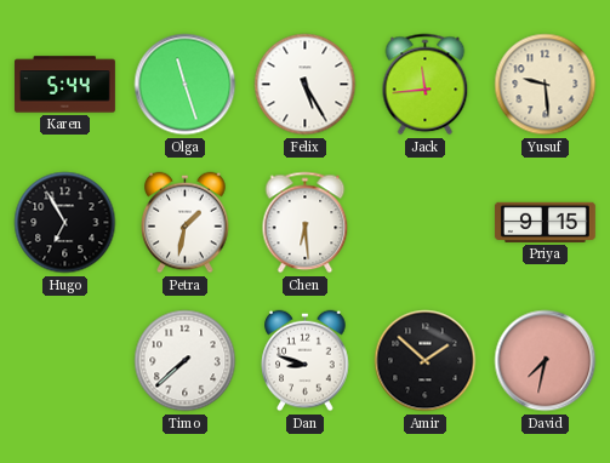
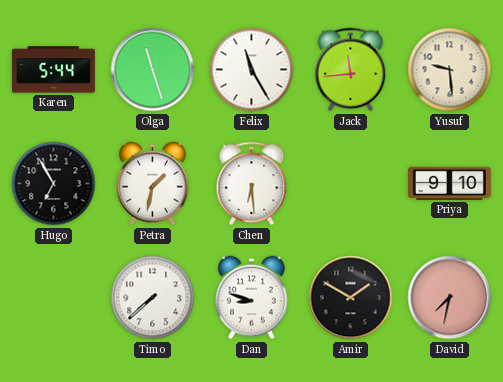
Felix: 5:25 -> 11:25 (252, 70)
Priya: 9:15 -> 9:10 (449, 183)
Amir: 1:52 -> 1:50 (351, 298)
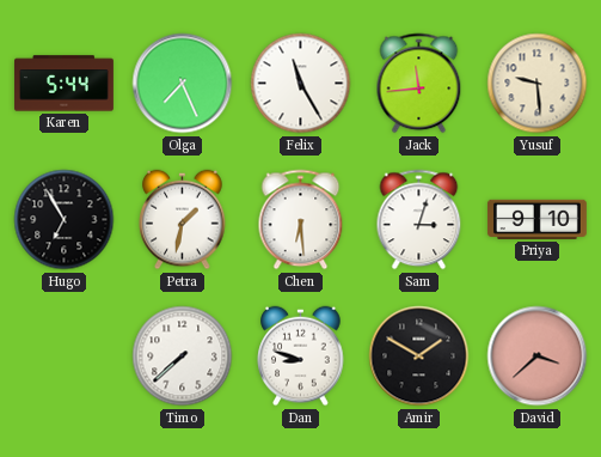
Olga: 11:27 -> 7:26 (183, 84)
Sam: none -> 3:03 (419, 220)
David: 7:32 -> 3:38 (538, 357)
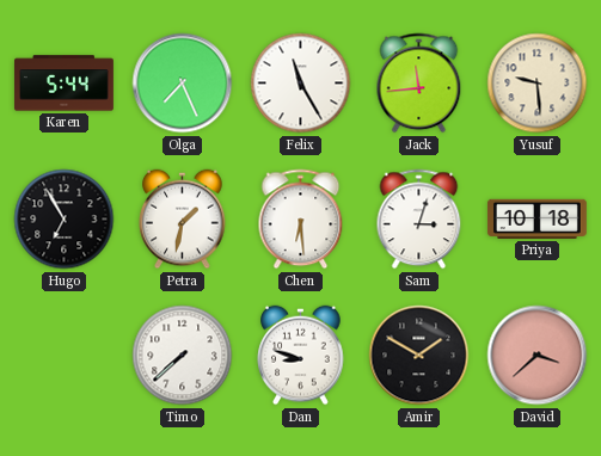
Priya: 9:10 -> 10:18 (536, 218)
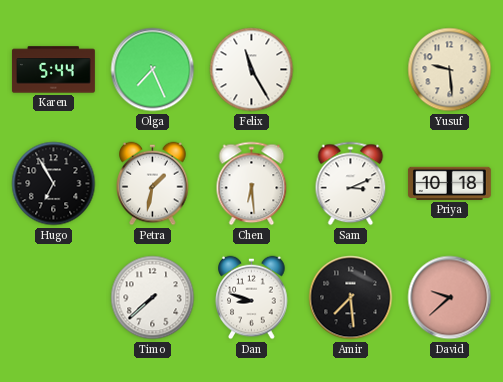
Jack: 11:44 -> none (419, 84)
Sam: 3:03 -> 3:11 (351, 184)
Amir: 1:50 -> 7:29 (351, 298)
David: 3:38 -> 9:38 (450, 298)
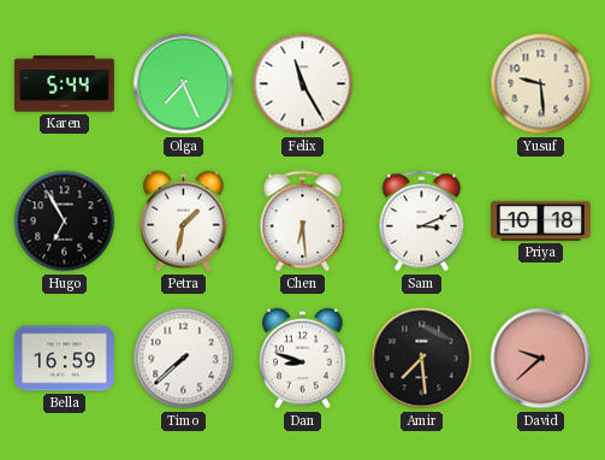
Bella: none -> 16:59 (64, 359)
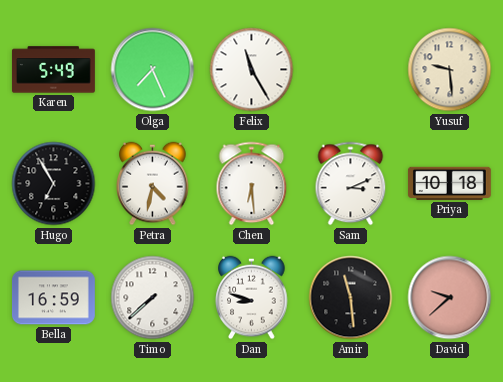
Karen: 5:44 -> 5:49 (53, 70)
Petra: 1:32 -> 4:32 (153, 184)
Amir: 7:29 -> 11:29 (351, 298)
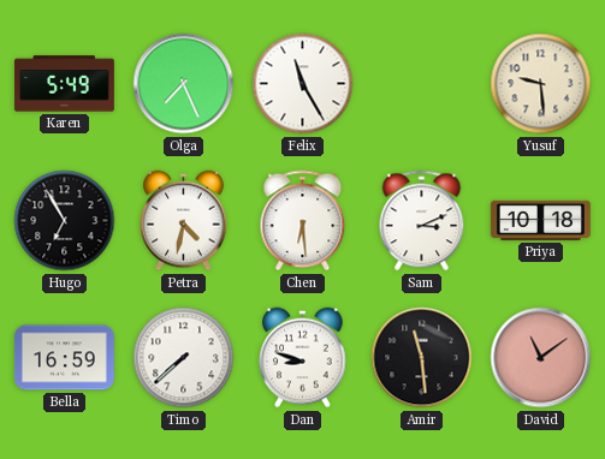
David: 9:38 -> 11:09 (541, 358)
